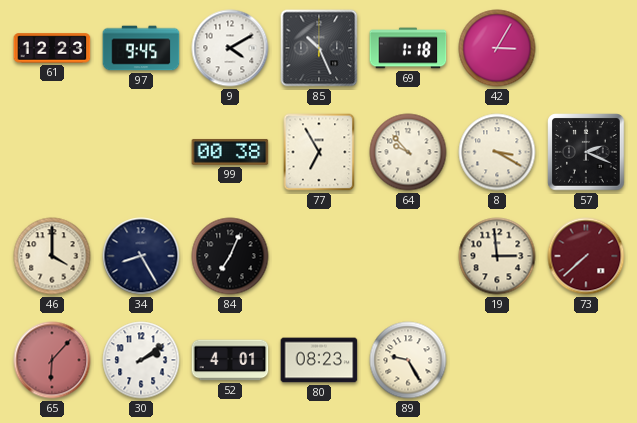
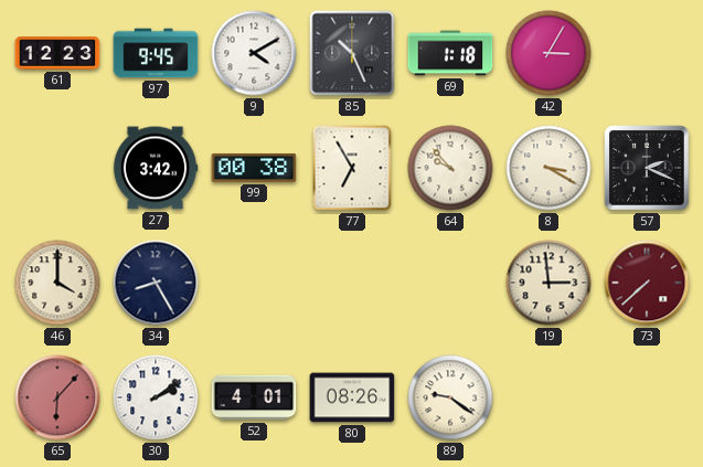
27: none -> 3:42 (156, 168)
84: 7:04 -> none (230, 256)
80: 08:23 -> 08:26 (352, 397)
89: 9:25 -> 9:21 (450, 397)
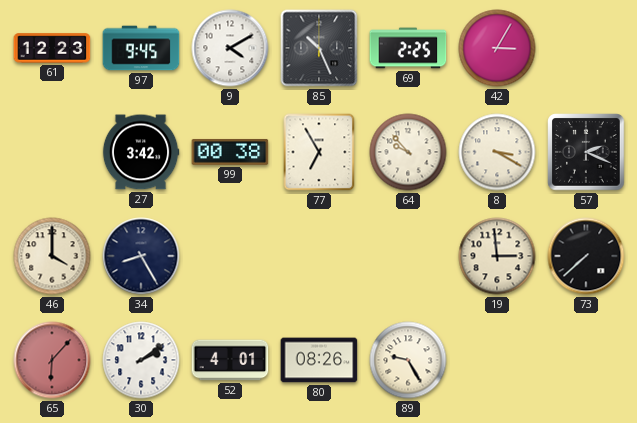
69: 1:18 -> 2:25 (408, 48)
73 dial: burgundy -> black (586, 256)
89: 9:21 -> 9:25 (408, 360)
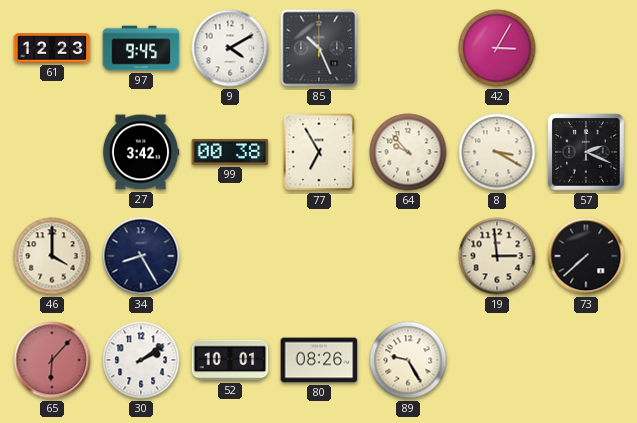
69: 2:25 -> none (408, 48)
52: 4:01 -> 10:01 (230, 360)
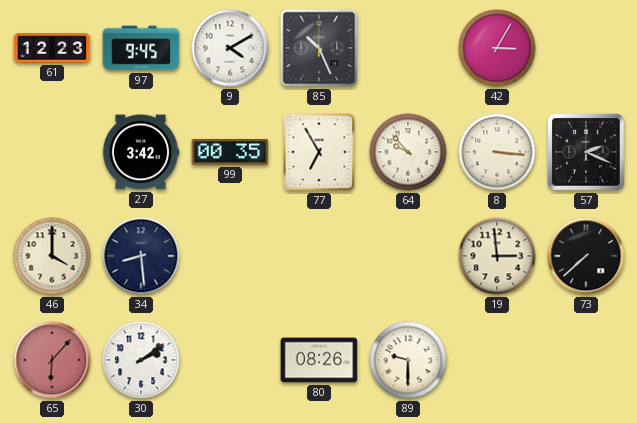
99: 00:38 -> 00:35 (230, 152)
8: 3:20 -> 3:16 (497, 152)
34: 8:25 -> 8:29 (141, 256)
52: 10:01 -> none (230, 360)
89: 9:25 -> 9:30 (408, 360)
